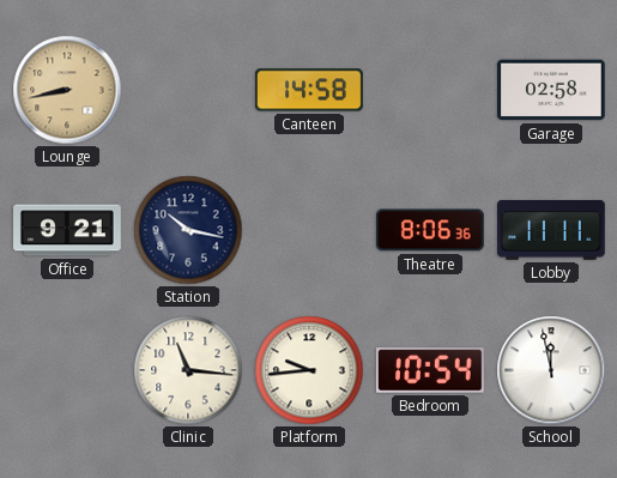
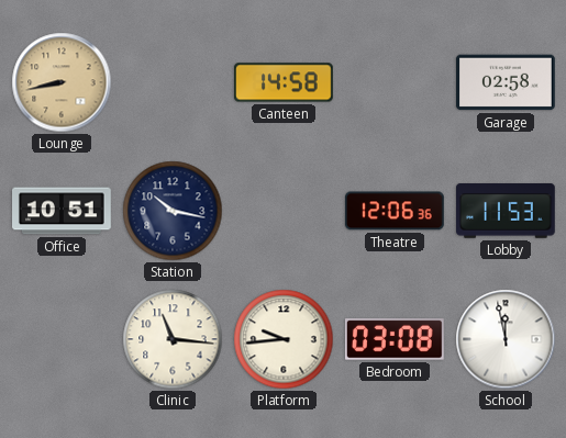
Office: 9:21 -> 10:51 (63, 211)
Theatre: 8:06 -> 12:06 (395, 211)
Lobby: 11:11 -> 11:53 (507, 212)
Bedroom: 10:54 -> 03:08 (395, 339)
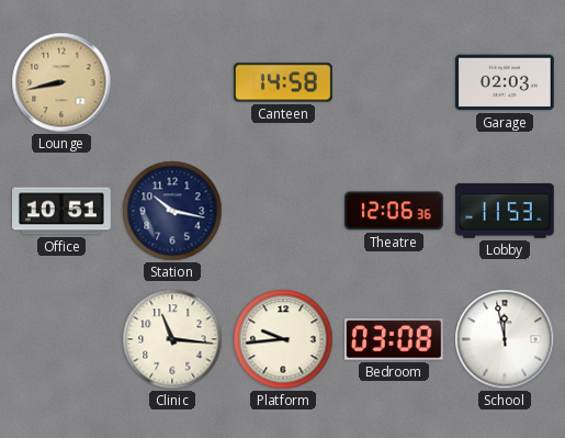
Garage: 02:58 -> 02:03 (506, 82)
